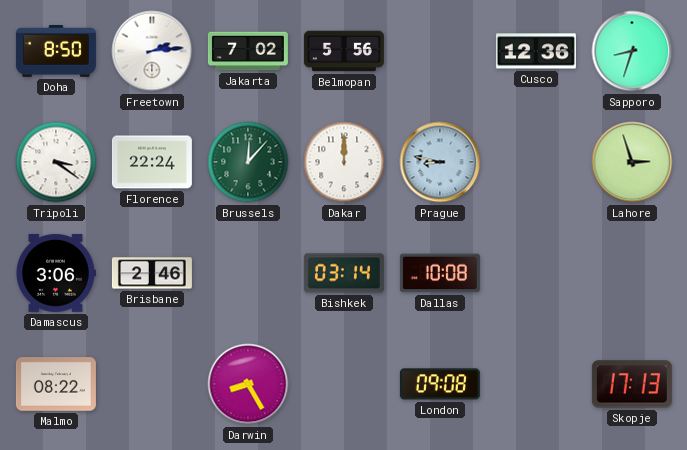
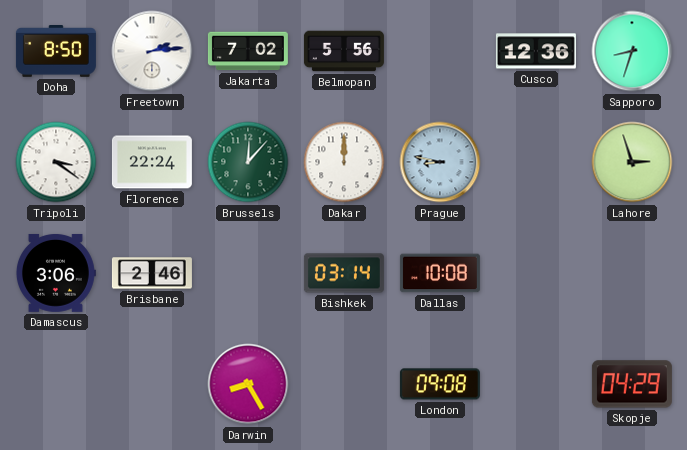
Malmo: 08:22 -> none (56, 384)
Skopje: 17:13 -> 04:29 (632, 384)
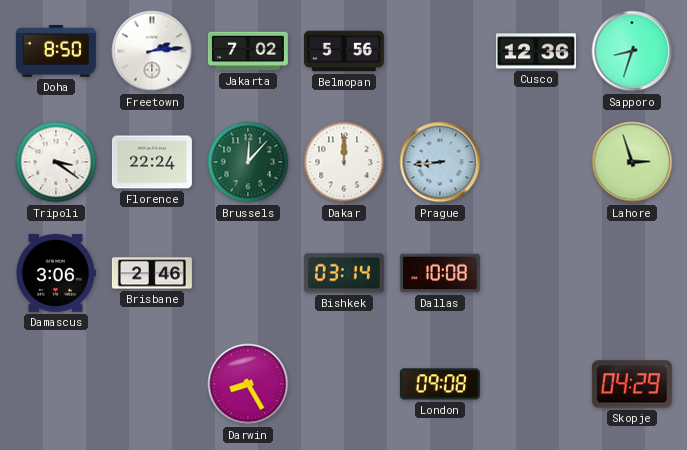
Prague: 8:47 -> 8:44 (440, 162)
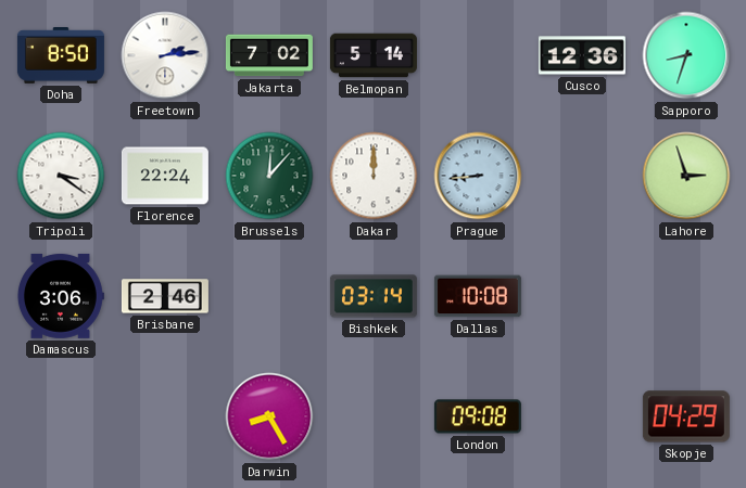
Belmopan: 5:56 -> 5:14 (374, 55)
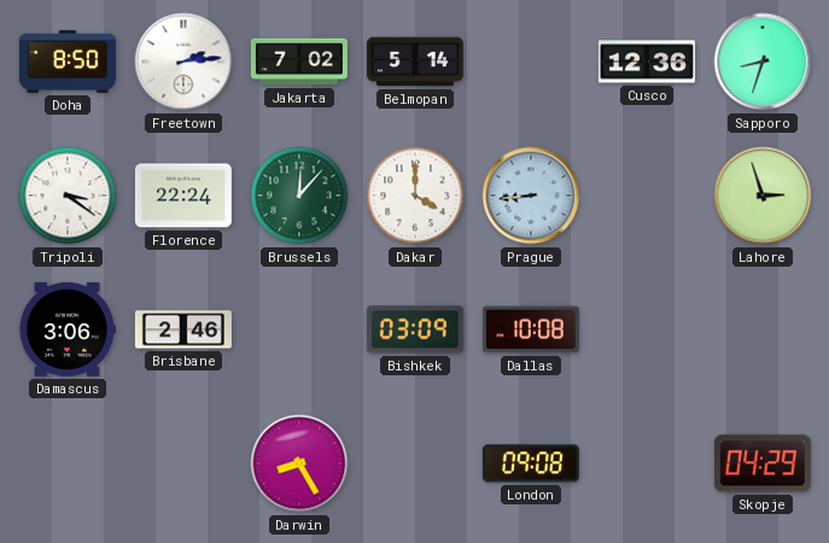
Dakar: 12:00 -> 4:00 (415, 195)
Bishkek: 03:14 -> 03:09 (415, 329)
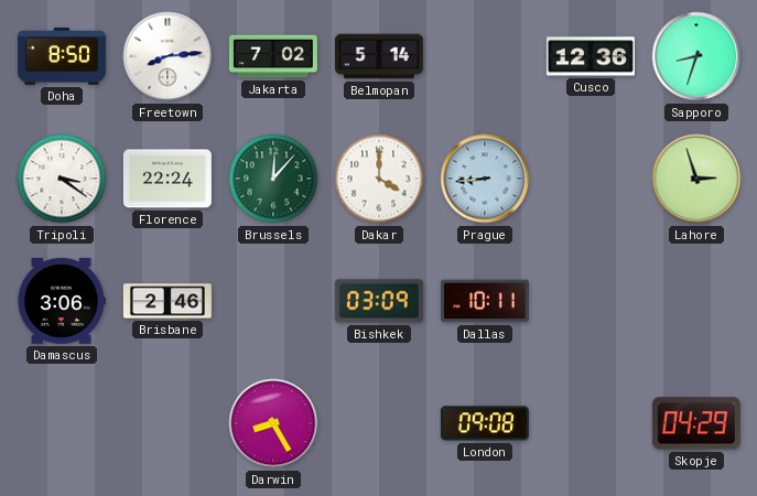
Freetown: 2:14 -> 8:14 (167, 56)
Dallas: 10:08 -> 10:11 (485, 301)
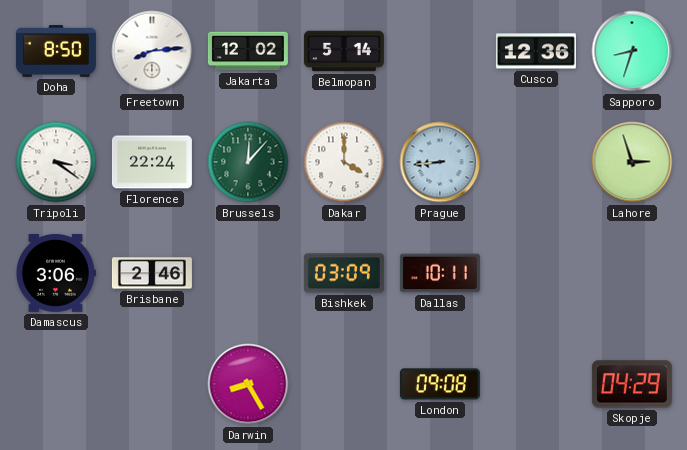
Jakarta: 7:02 -> 12:02 (248, 51)
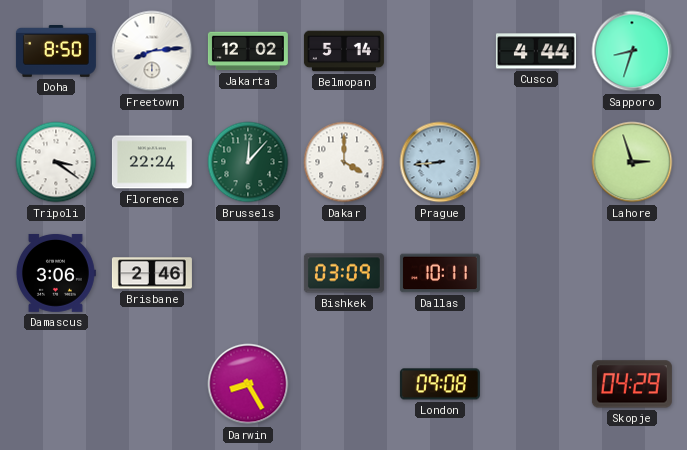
Cusco: 12:36 -> 4:44 (536, 51)
